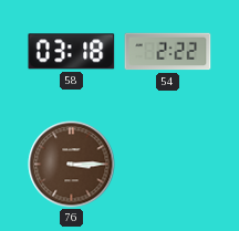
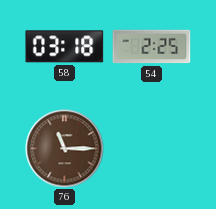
54: 2:22 -> 2:25 (152, 47)
76: 3:15 -> 11:15 (65, 149)
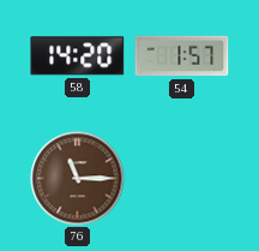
58: 03:18 -> 14:20 (78, 56)
54: 2:25 -> 1:57 (182, 56)
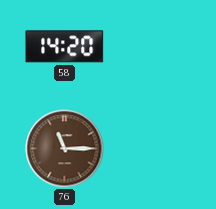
54: 1:57 -> none (182, 56)
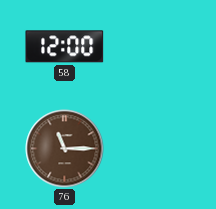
58: 14:20 -> 12:00 (65, 47)
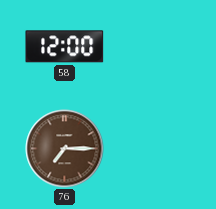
76: 11:15 -> 7:15 (65, 149)
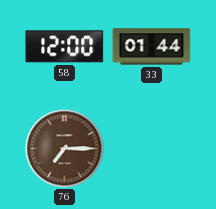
33: none -> 01:44 (152, 47)
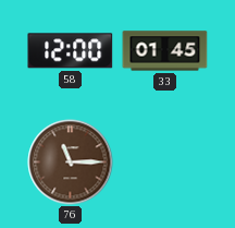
33: 01:44 -> 01:45 (165, 51)
76: 7:15 -> 11:15 (71, 163)
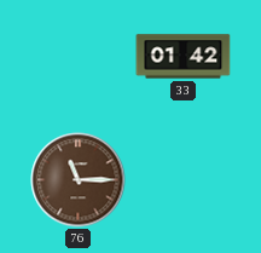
58: 12:00 -> none (71, 51)
33: 01:45 -> 01:42 (184, 57)
